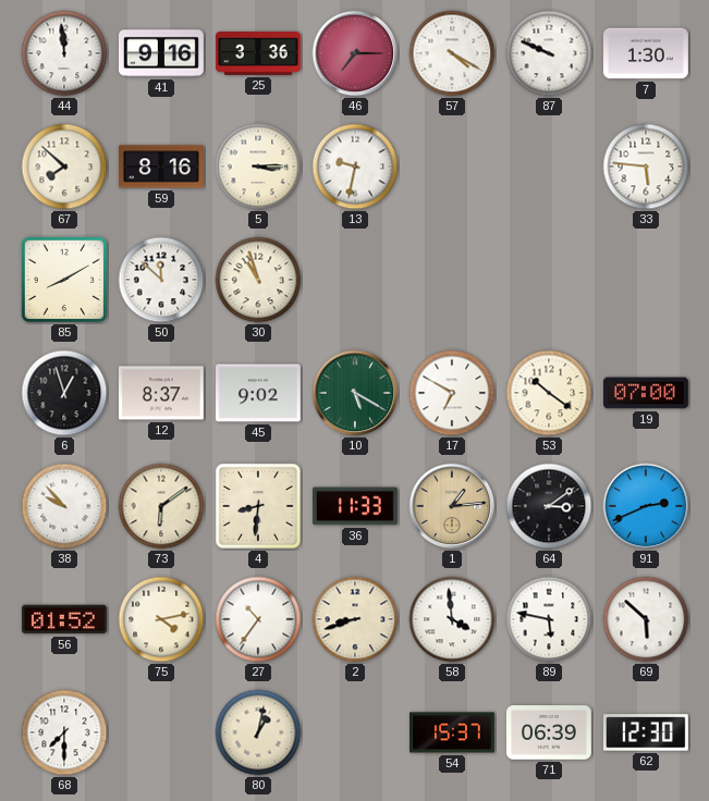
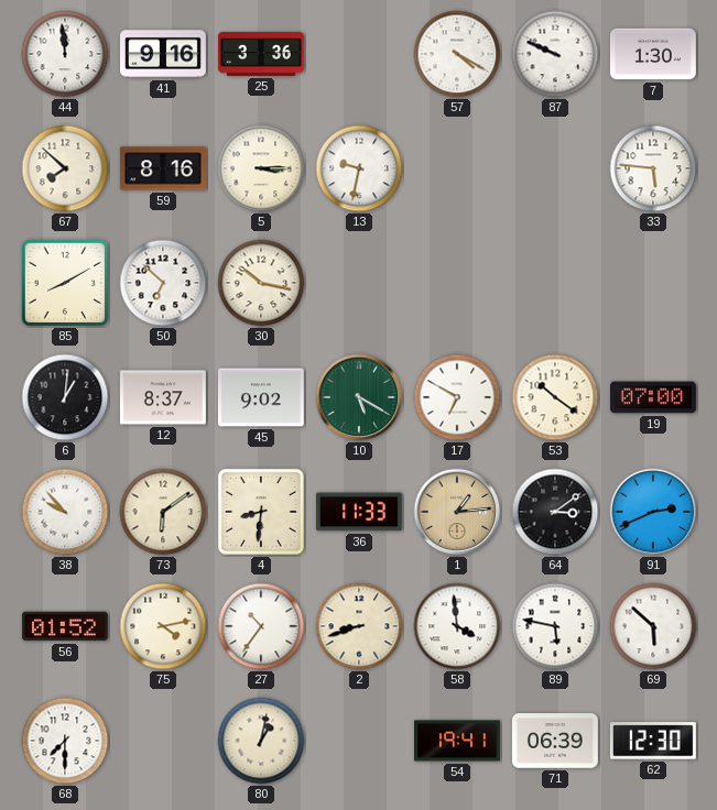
46: 7:15 -> none (355, 53)
50: 11:52 -> 6:52 (163, 283)
30: 10:57 -> 10:17 (261, 283)
6: 12:57 -> 1:01 (65, 397)
54: 15:37 -> 19:41 (458, 741)
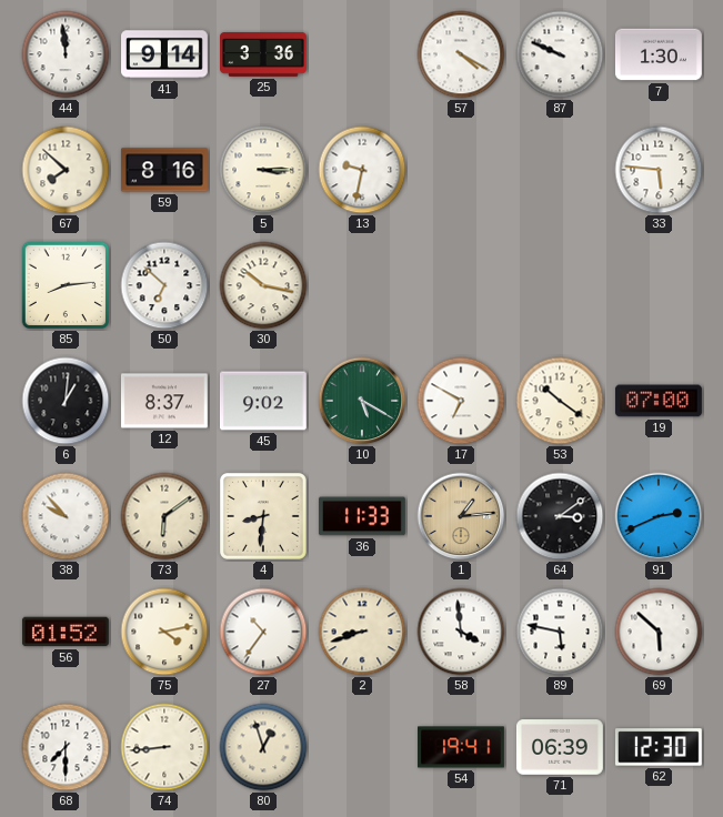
41: 9:16 -> 9:14 (165, 54)
85: 8:10 -> 8:14 (66, 285)
74: none -> 8:44 (164, 747)
80: 1:02 -> 12:57 (263, 747)
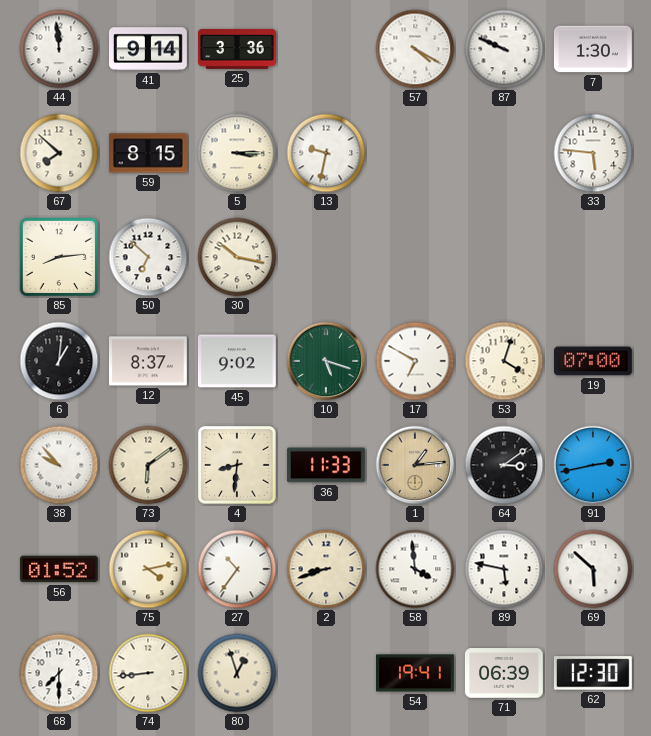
59: 8:16 -> 8:15 (148, 153)
10: 5:20 -> 5:18 (326, 361)
53: 10:21 -> 4:03 (504, 361)
91: 2:41 -> 2:43 (593, 465)
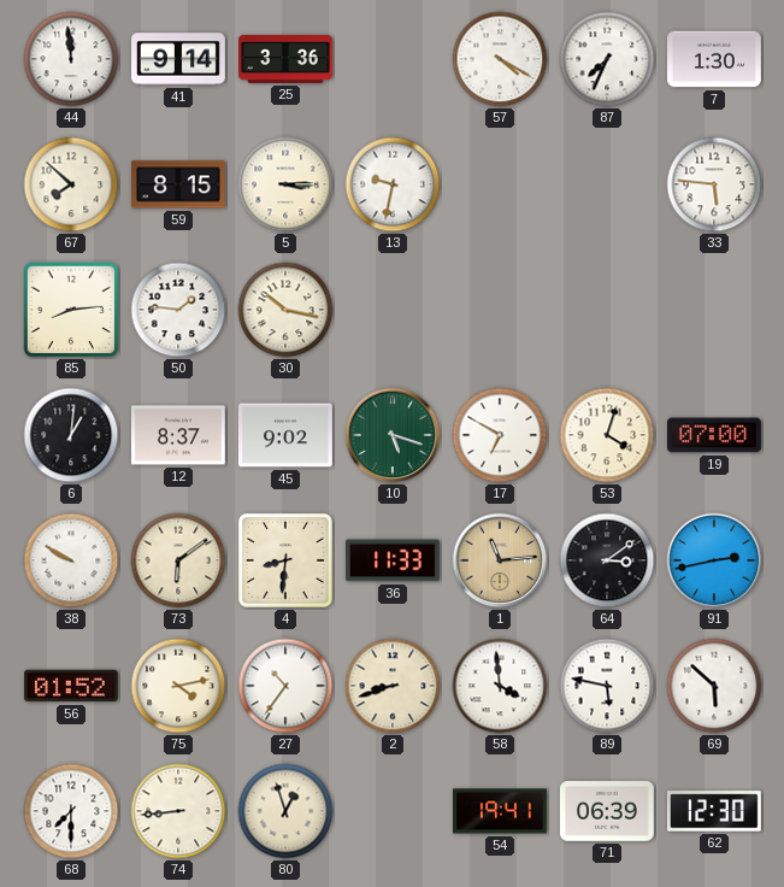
87: 9:49 -> 7:34 (607, 59)
50: 6:52 -> 1:46 (178, 310)
38: 9:53 -> 9:50 (71, 560)
1: 1:14 -> 11:14 (500, 560)
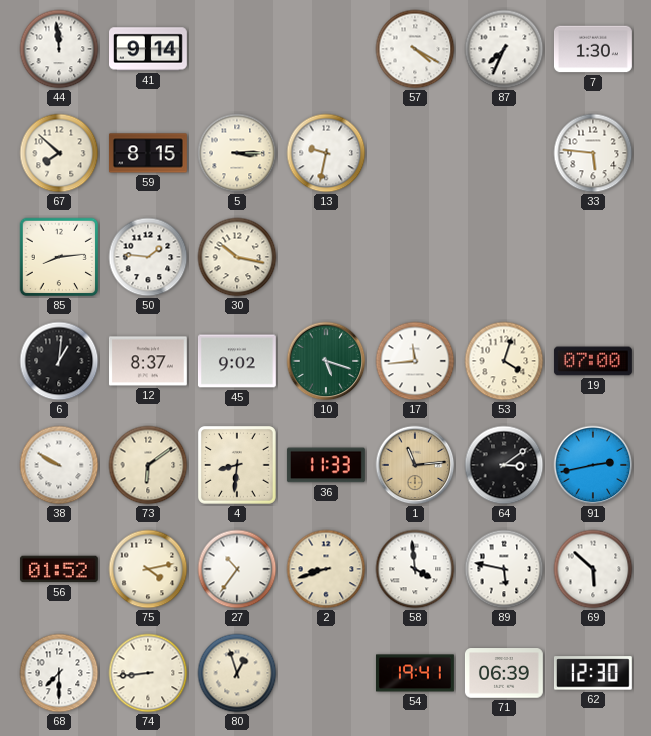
25: 3:36 -> none (287, 60)
17: 6:50 -> 11:44 (415, 361)
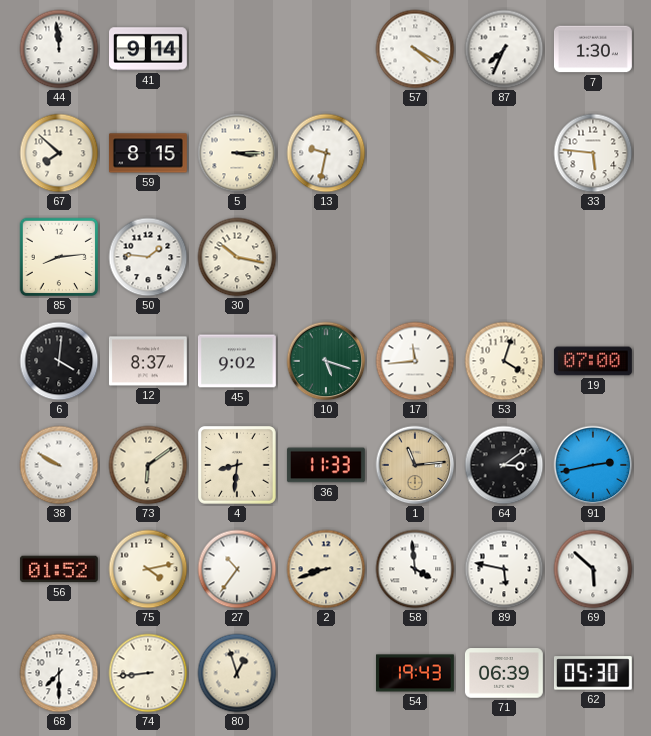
6: 1:01 -> 4:01 (59, 361)
54: 19:41 -> 19:43 (416, 673)
62: 12:30 -> 05:30 (593, 673)
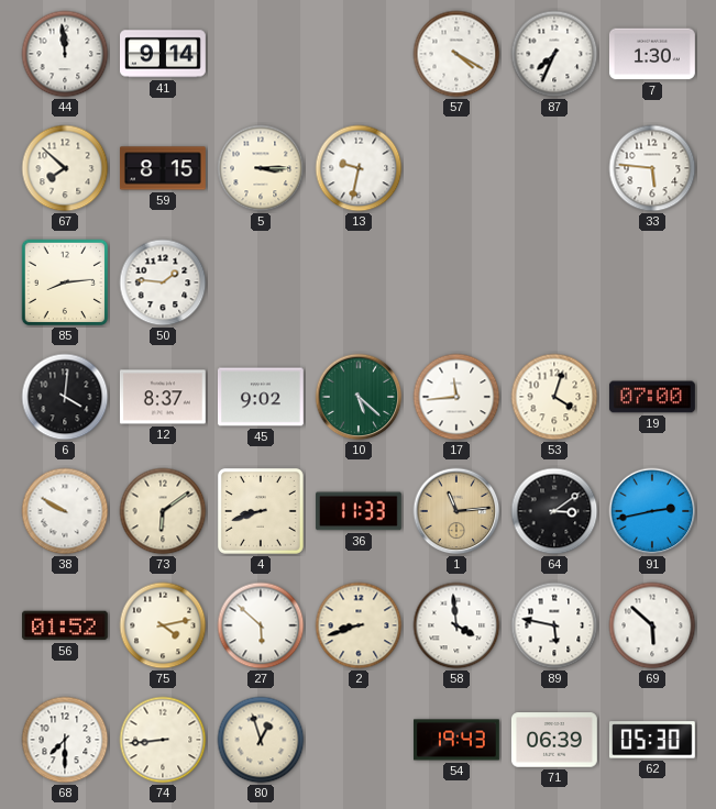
30: 10:17 -> none (237, 257)
10: 5:18 -> 5:22 (359, 397)
4: 8:31 -> 8:42 (261, 511)
27: 10:36 -> 5:52 (261, 625)
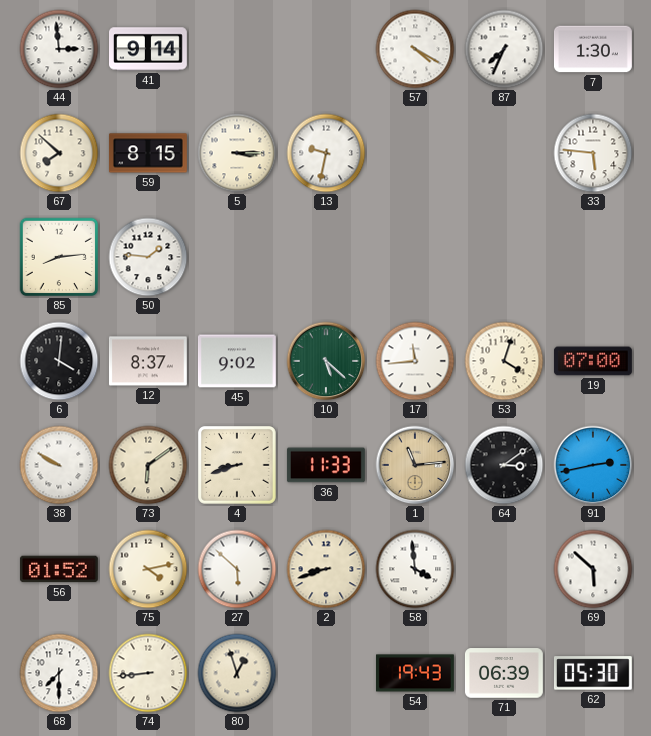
44: 11:59 -> 2:59 (59, 49)
89: 5:47 -> none (554, 625)
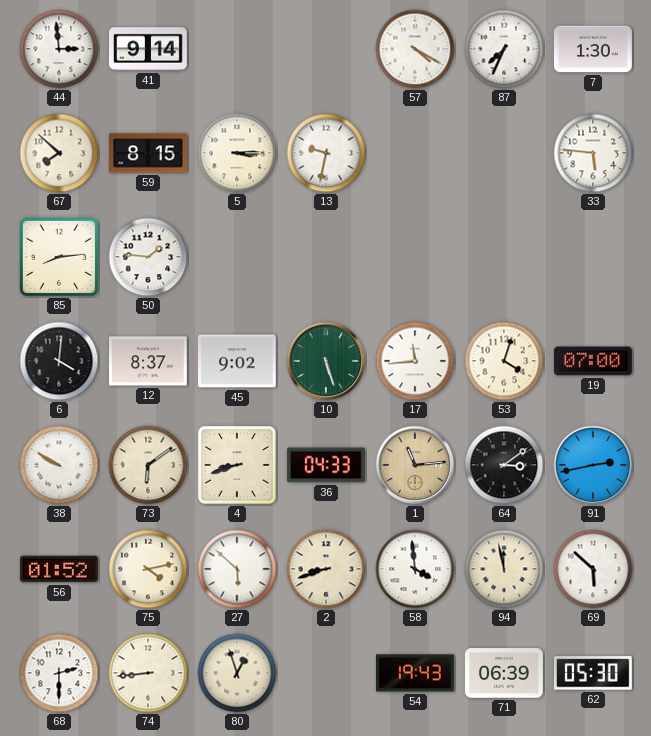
10: 5:22 -> 5:27 (326, 361)
36: 11:33 -> 04:33 (326, 465)
94: none -> 11:58 (504, 569)
68: 7:30 -> 2:30 (59, 673)
